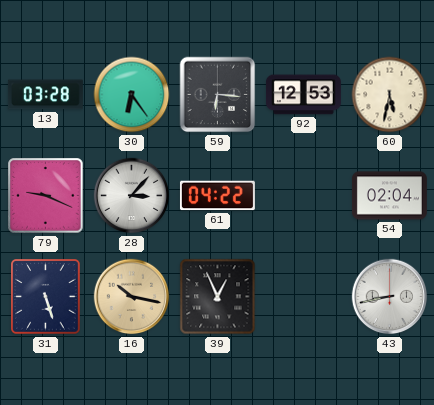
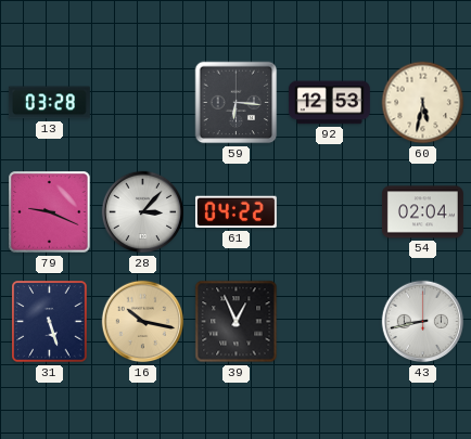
30: 6:24 -> none (132, 95)
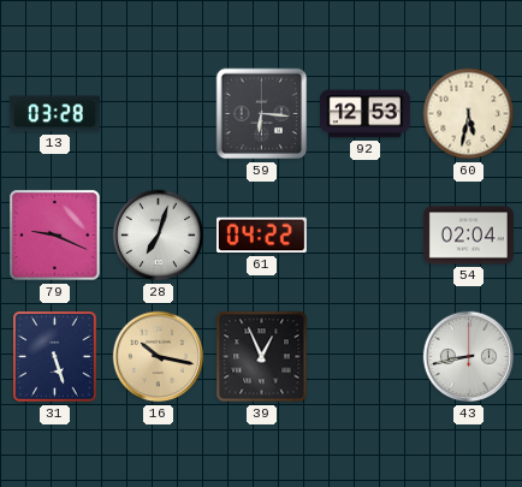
28: 3:07 -> 7:03 (159, 236)
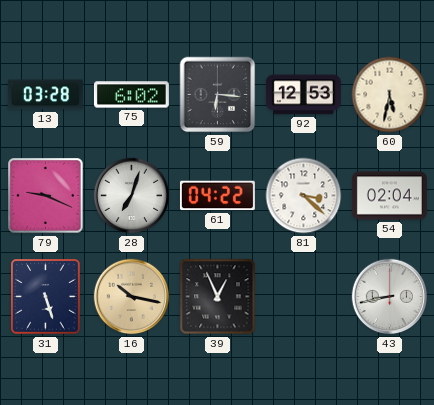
75: none -> 6:02 (131, 95)
81: none -> 3:22 (304, 196)
